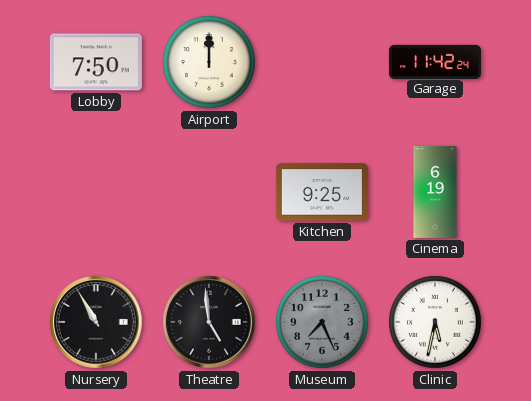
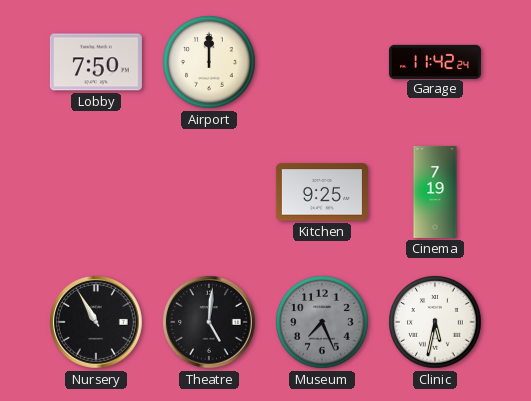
Cinema: 6:19 -> 7:19 (435, 192)
Theatre: 4:59 -> 5:01 (210, 323)
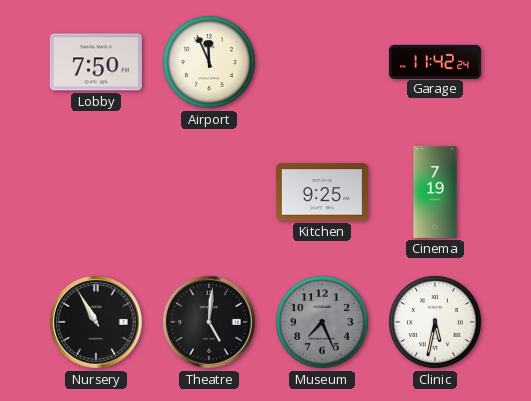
Airport: 12:00 -> 11:56 (209, 62)
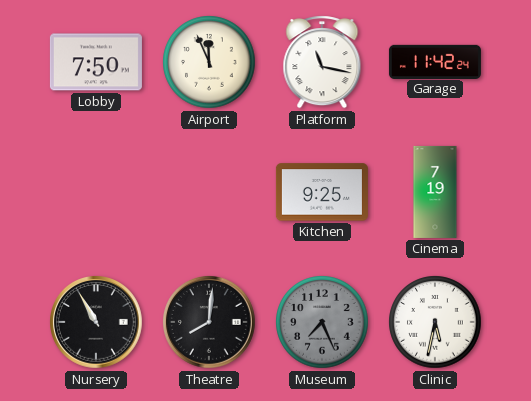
Platform: none -> 11:17 (322, 62)
Theatre: 5:01 -> 8:01 (210, 323)
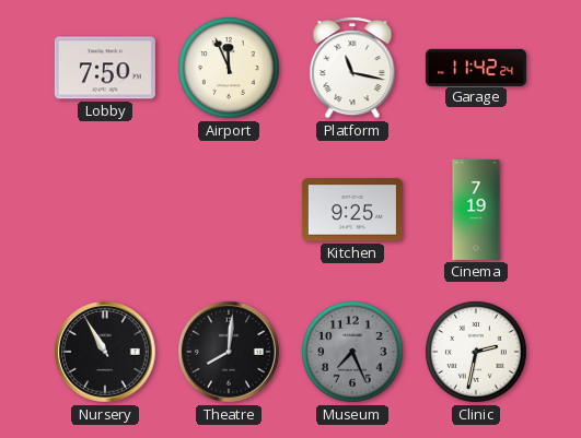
Clinic: 5:32 -> 2:32 (476, 352)
